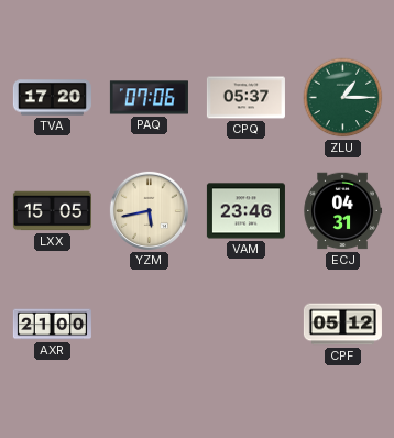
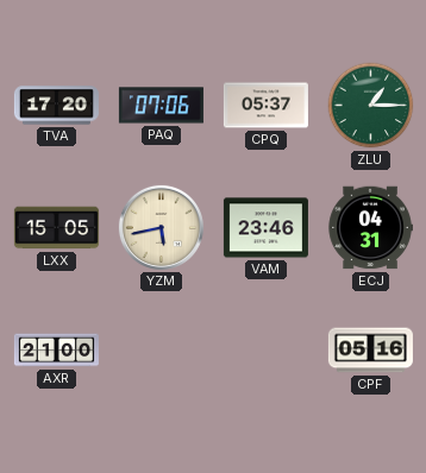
CPF: 05:12 -> 05:16 (370, 351)
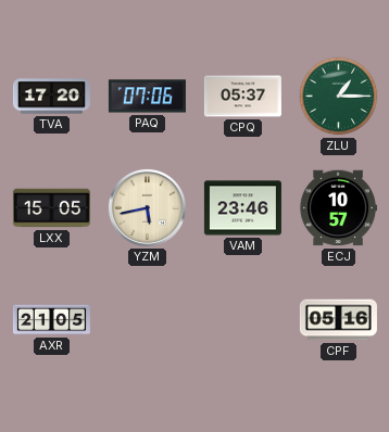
ECJ: 04:31 -> 10:57 (338, 208)
AXR: 21:00 -> 21:05 (51, 320)
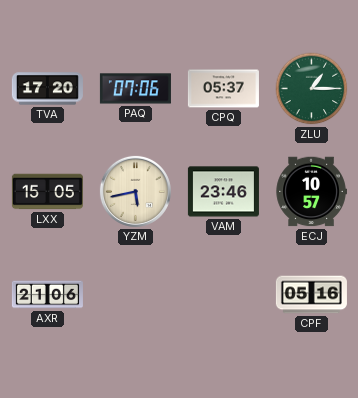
AXR: 21:05 -> 21:06 (47, 295)
